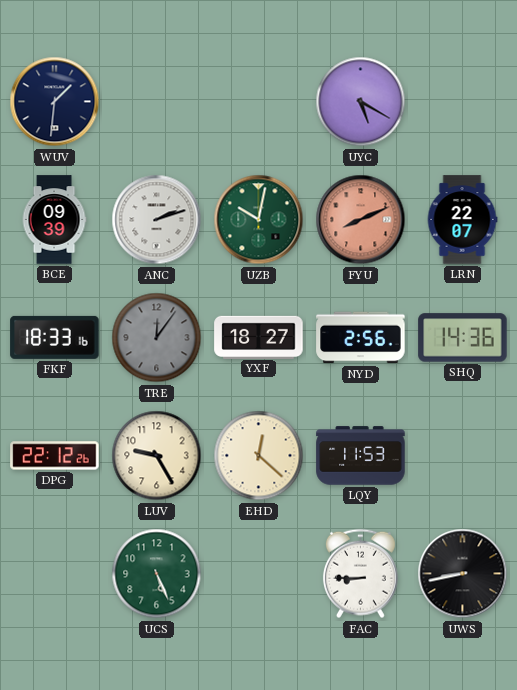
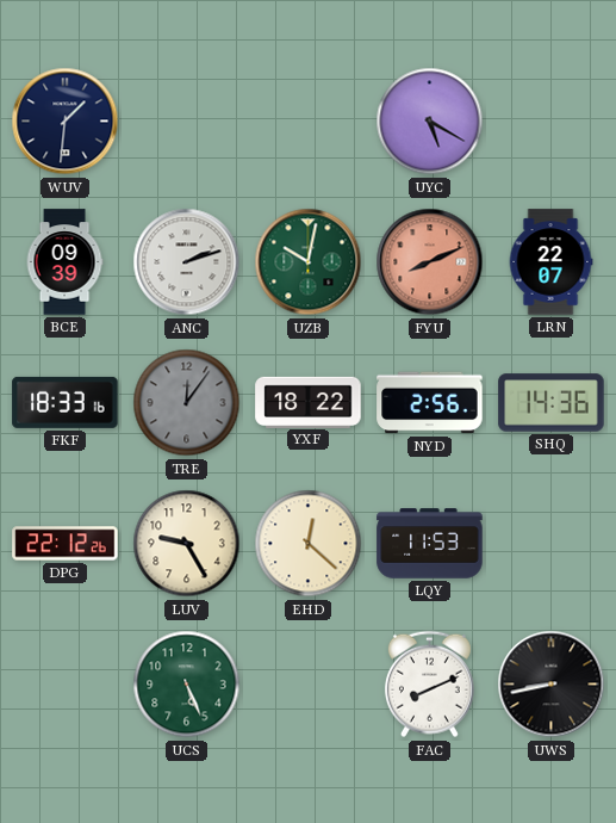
YXF: 18:27 -> 18:22 (309, 402)
FAC: 8:45 -> 8:11 (429, 685)
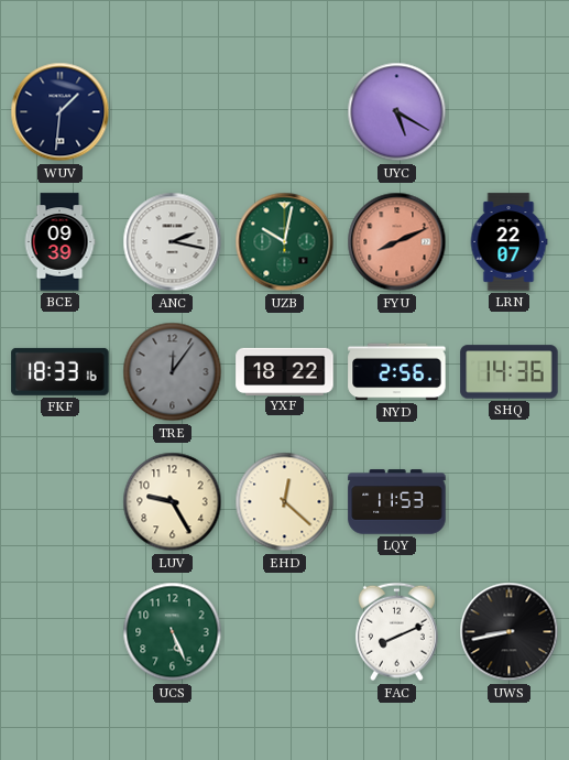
ANC: 2:12 -> 2:17 (173, 242)
DPG: 22:12 -> none (66, 544)
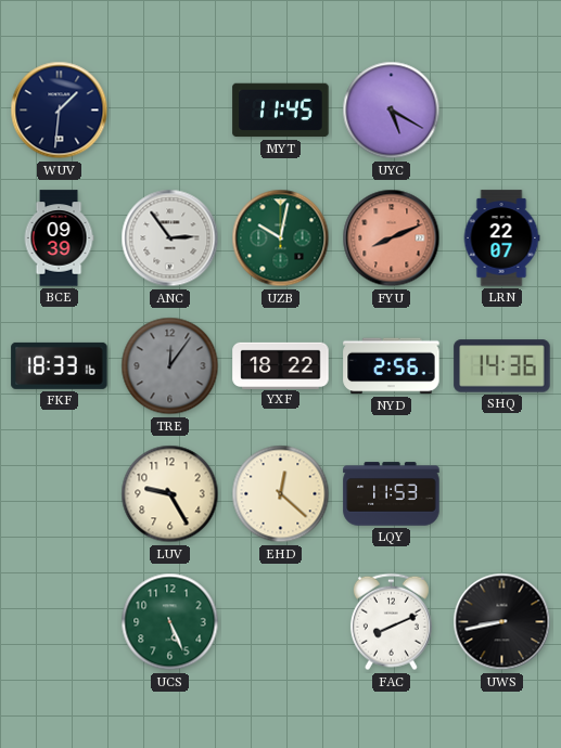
MYT: none -> 11:45 (281, 111)
ANC: 2:17 -> 2:54 (170, 238)
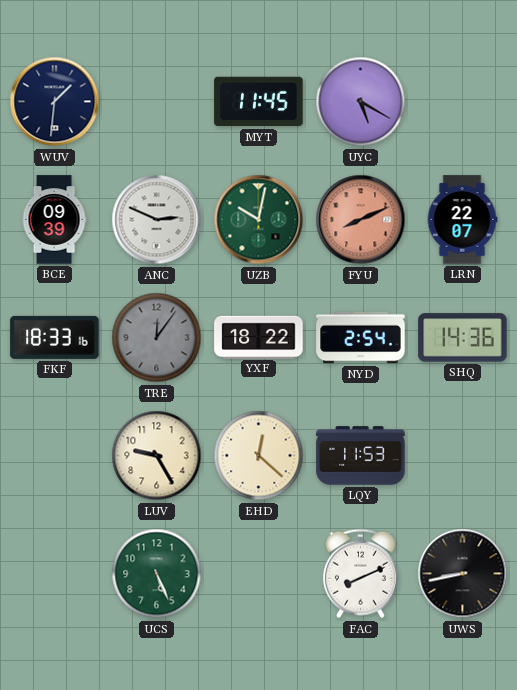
ANC: 2:54 -> 2:49 (157, 220)
NYD: 2:56 -> 2:54 (361, 338)
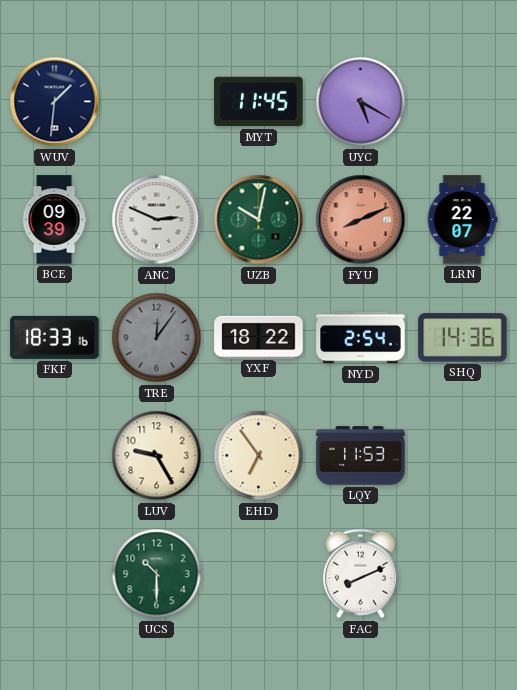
EHD: 12:22 -> 6:54 (259, 456)
UCS: 5:26 -> 10:30 (157, 574)
UWS: 8:43 -> none (463, 574)
